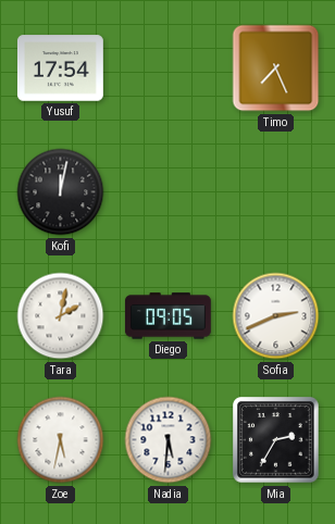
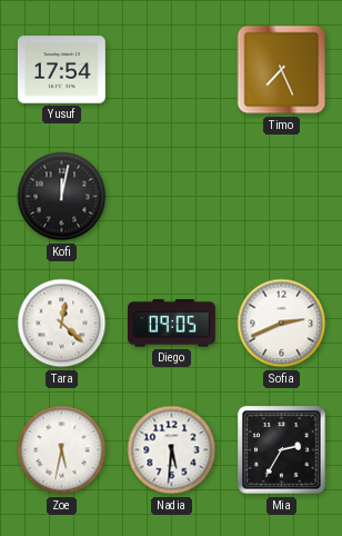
Tara: 2:02 -> 12:22 (62, 324)
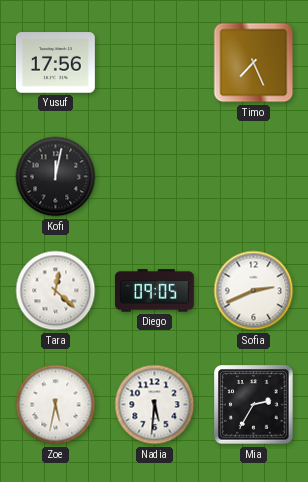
Yusuf: 17:54 -> 17:56 (55, 63)
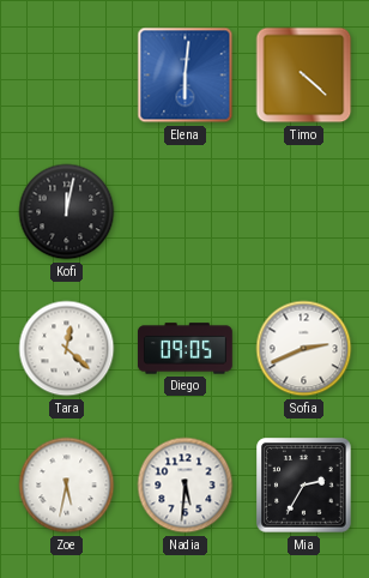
Yusuf: 17:56 -> none (55, 63)
Elena: none -> 6:01 (186, 76)
Timo: 7:26 -> 4:22 (304, 76)
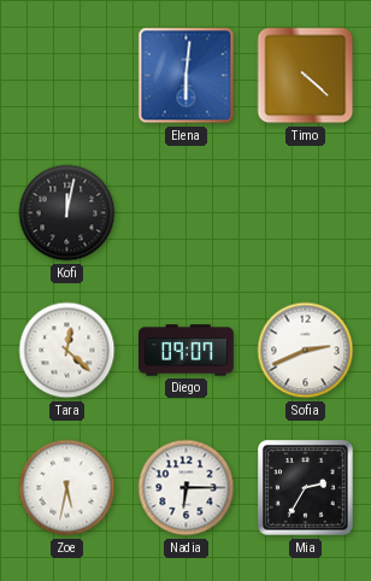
Diego: 09:05 -> 09:07 (185, 351)
Nadia: 5:31 -> 6:15 (187, 488)
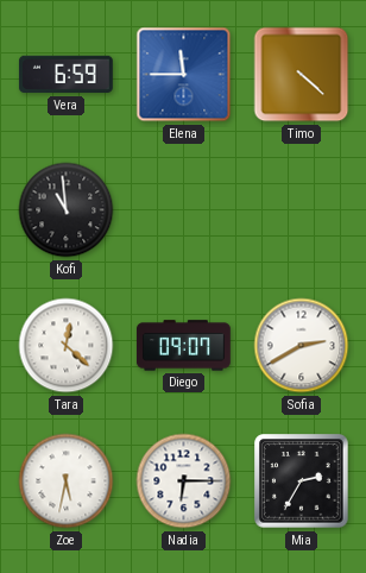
Vera: none -> 6:59 (65, 75)
Elena: 6:01 -> 11:45 (184, 75)
Kofi: 12:02 -> 10:59 (67, 210)
Sofia: 2:41 -> 2:40 (302, 346)
